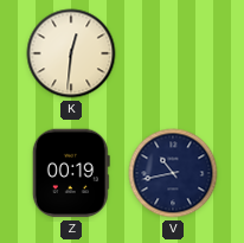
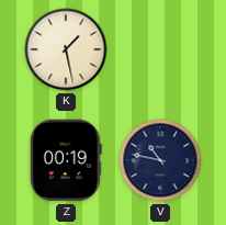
K: 12:31 -> 1:28 (66, 49)
V: 10:43 -> 10:47 (160, 160)
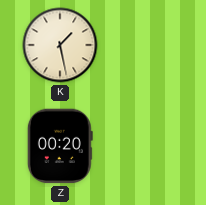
Z: 00:19 -> 00:20 (60, 146)
V: 10:47 -> none (160, 160)
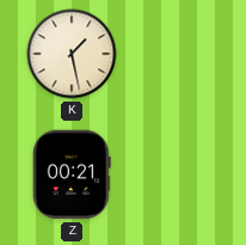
Z: 00:20 -> 00:21 (72, 174)
